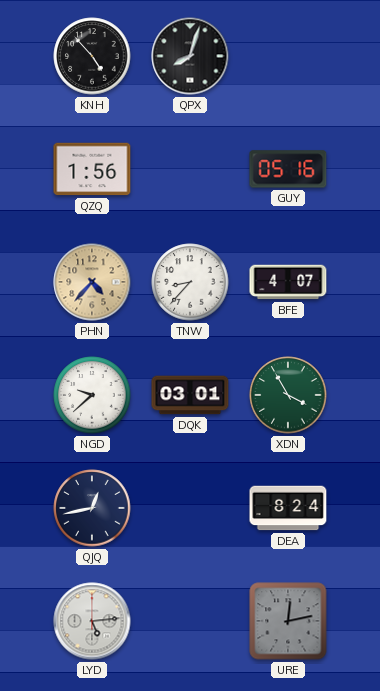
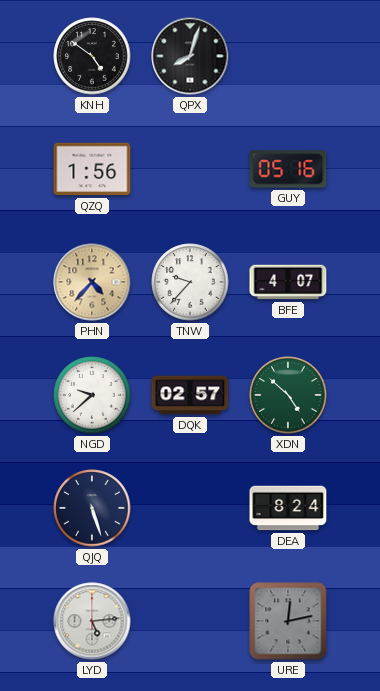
KNH: 4:53 -> 4:51 (92, 56)
TNW: 8:37 -> 9:37 (190, 282)
DQK: 03:01 -> 02:57 (190, 395)
XDN: 3:55 -> 4:52 (288, 395)
QJQ: 12:43 -> 5:27 (92, 508)
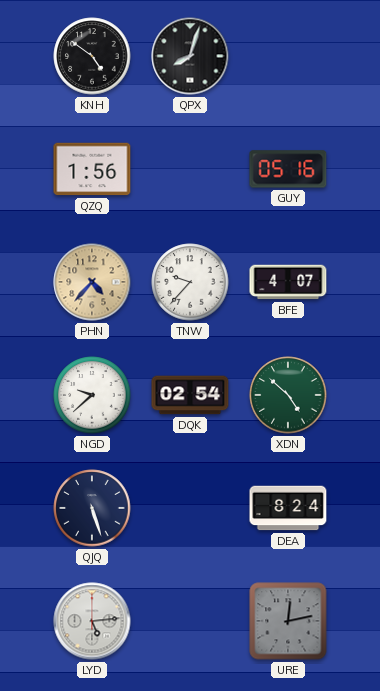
DQK: 02:57 -> 02:54 (190, 395)
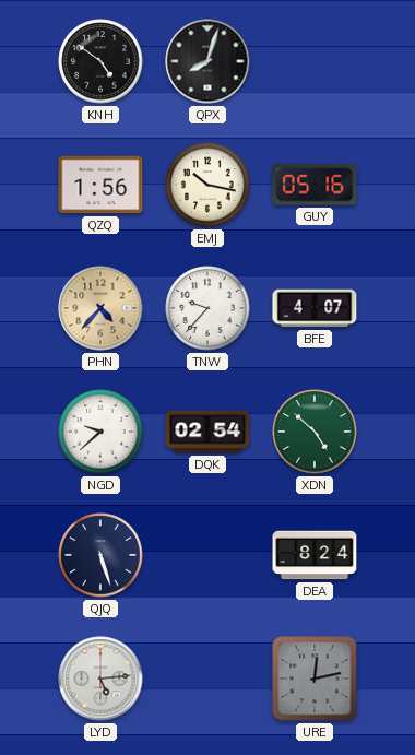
EMJ: none -> 10:17 (207, 185)
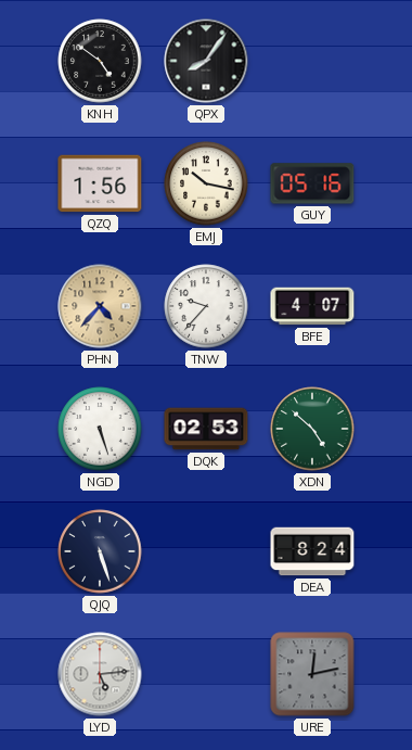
QPX: 8:03 -> 8:06 (206, 61)
NGD: 9:38 -> 5:27 (100, 429)
DQK: 02:54 -> 02:53 (206, 429)
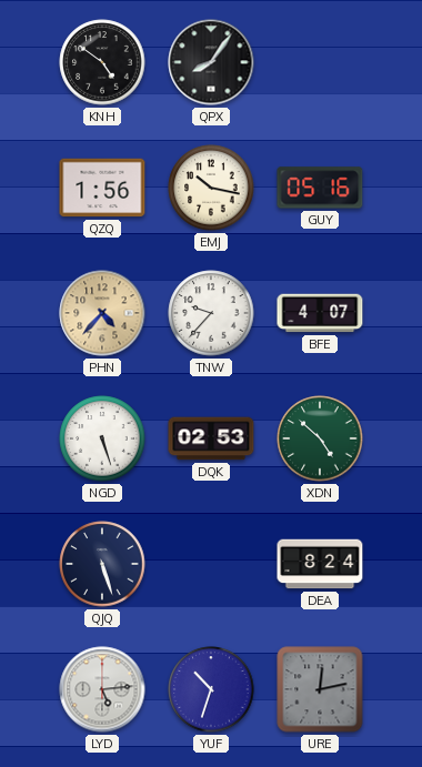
YUF: none -> 10:33 (211, 689)
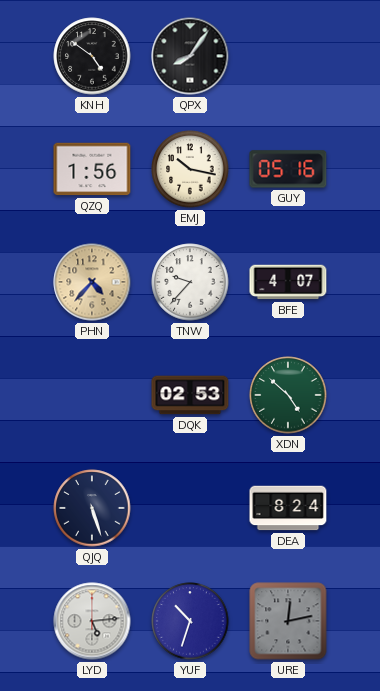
NGD: 5:27 -> none (102, 438)
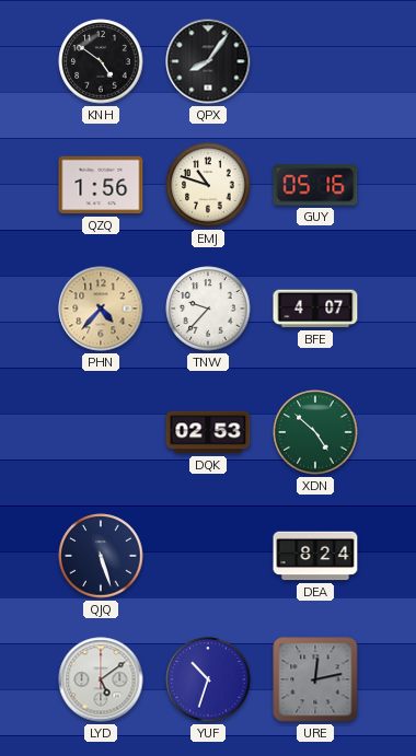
EMJ: 10:17 -> 10:48 (208, 185)
LYD: 5:14 -> 5:09 (101, 679)
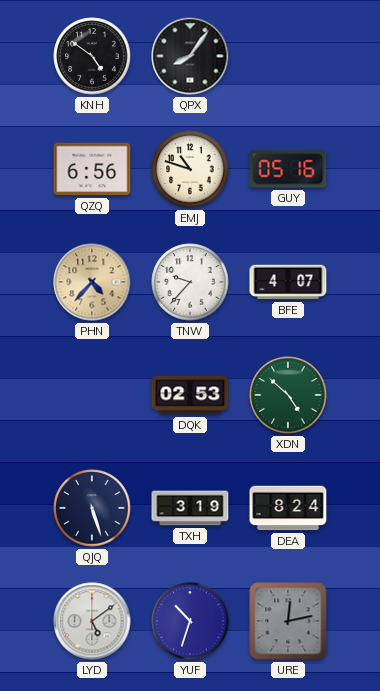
QZQ: 1:56 -> 6:56 (92, 169)
TXH: none -> 3:19 (190, 508)
